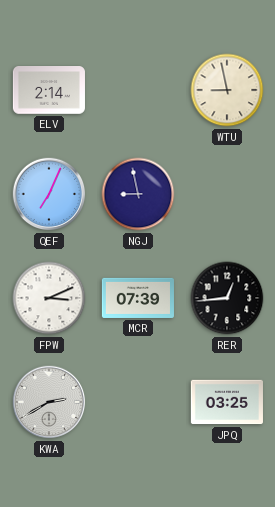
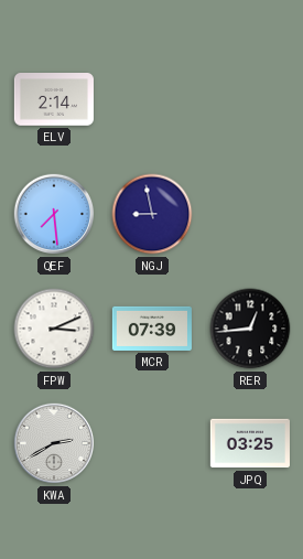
WTU: 8:58 -> none (227, 90)
QEF: 7:04 -> 7:29 (54, 214)
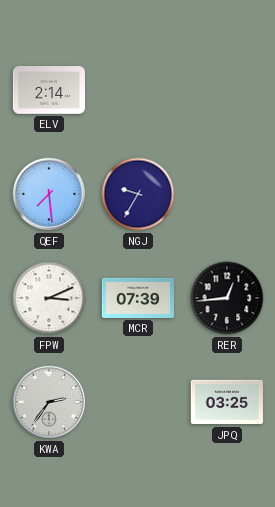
NGJ: 8:58 -> 9:35 (138, 194)
KWA: 2:40 -> 2:36 (49, 402)
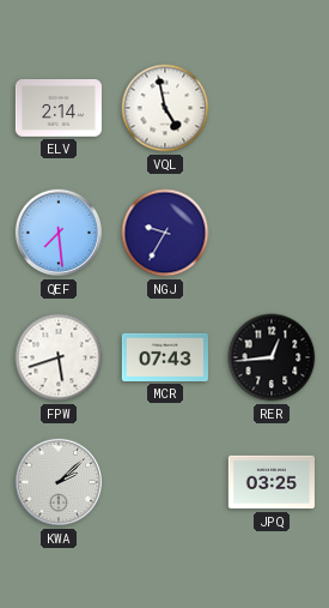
VQL: none -> 4:58 (165, 108)
FPW: 3:11 -> 5:42 (59, 357)
MCR: 07:39 -> 07:43 (165, 357)
KWA: 2:36 -> 2:08 (59, 482)
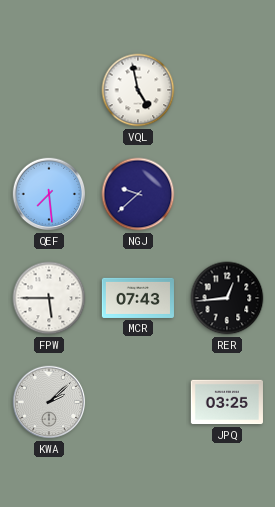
ELV: 2:14 -> none (59, 108)
NGJ: 9:35 -> 9:38 (138, 194)
FPW: 5:42 -> 5:45 (49, 298)
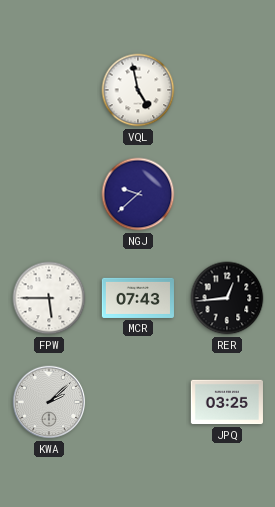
QEF: 7:29 -> none (49, 194)
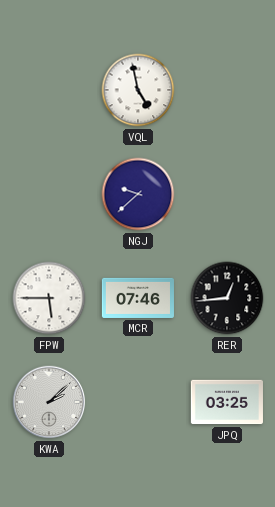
MCR: 07:43 -> 07:46 (138, 298)
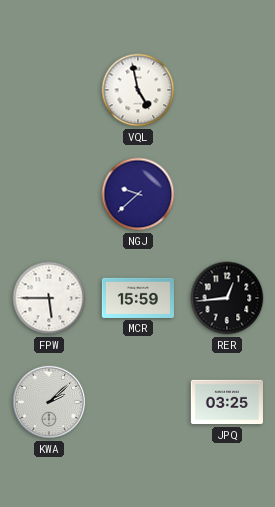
MCR: 07:46 -> 15:59 (138, 298)
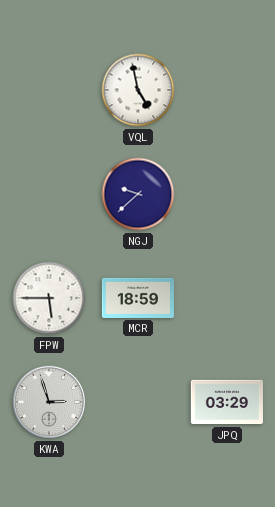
MCR: 15:59 -> 18:59 (138, 298)
RER: 12:44 -> none (227, 298)
KWA: 2:08 -> 2:57 (49, 402)
JPQ: 03:25 -> 03:29 (227, 402)
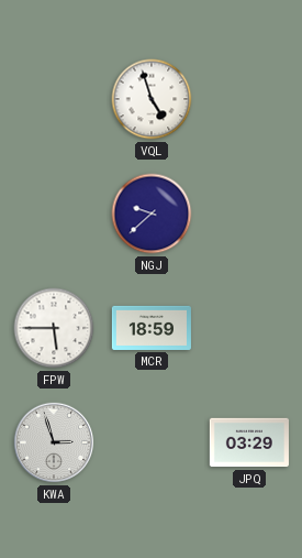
VQL: 4:58 -> 4:57 (152, 99)
